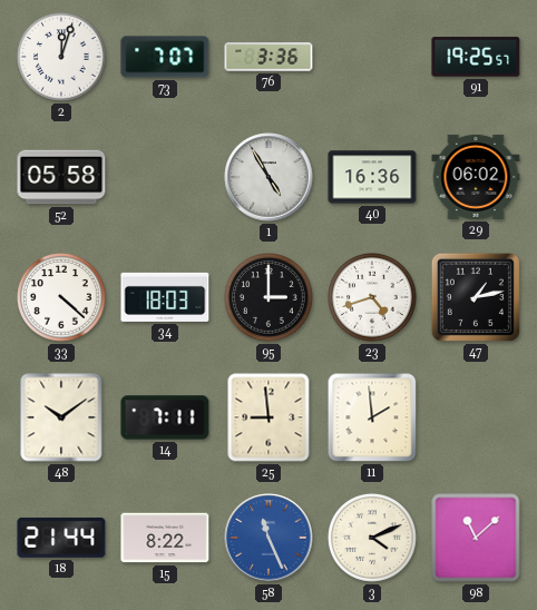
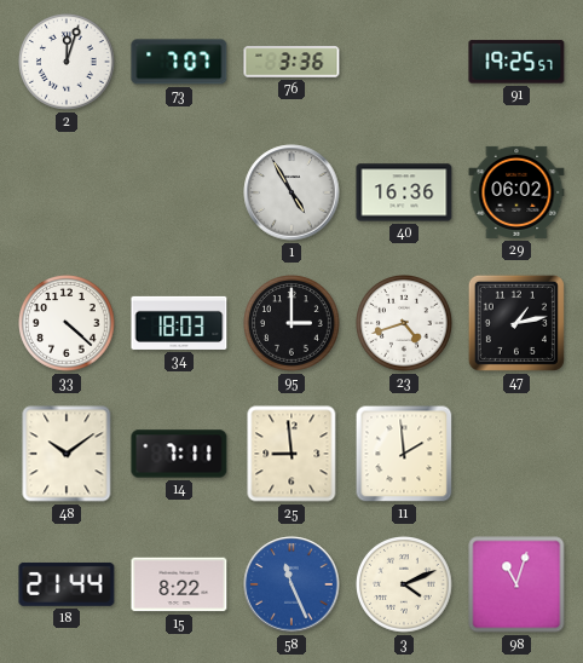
52: 05:58 -> none (61, 177)
98: 11:08 -> 11:03 (516, 584)
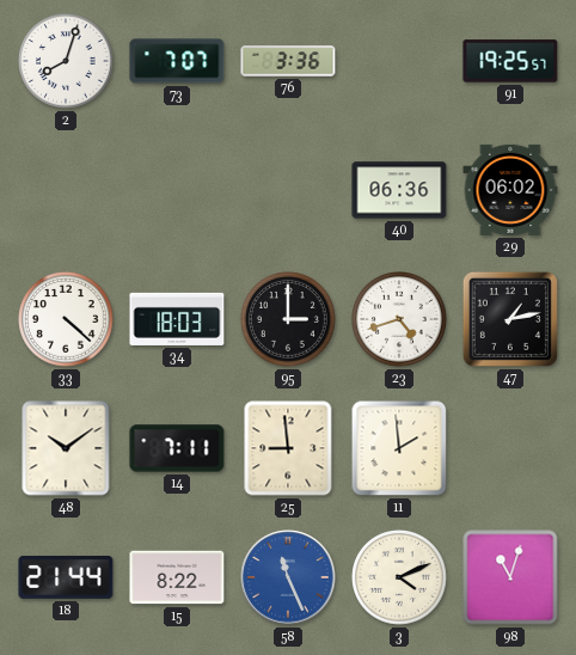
2: 12:03 -> 8:03 (67, 62)
1: 4:55 -> none (291, 192)
40: 16:36 -> 06:36 (399, 190)
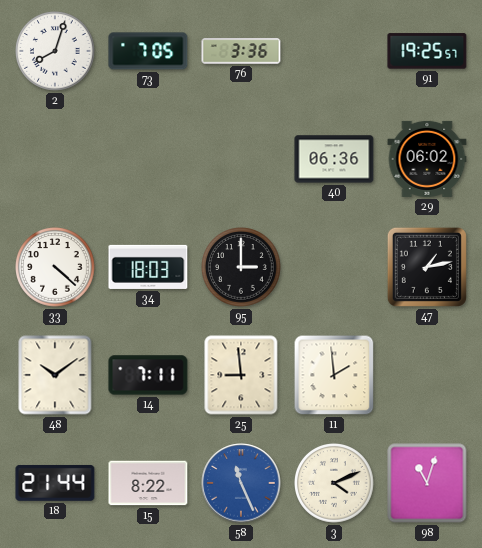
73: 7:07 -> 7:05 (148, 51)
23: 4:42 -> none (400, 320)
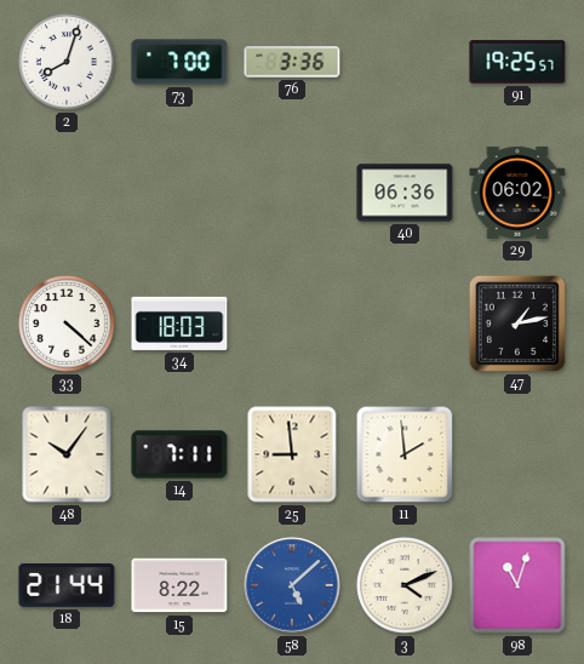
73: 7:05 -> 7:00 (179, 62)
95: 3:00 -> none (242, 268)
48: 10:09 -> 10:06 (67, 454)
58: 11:26 -> 5:08 (292, 585)
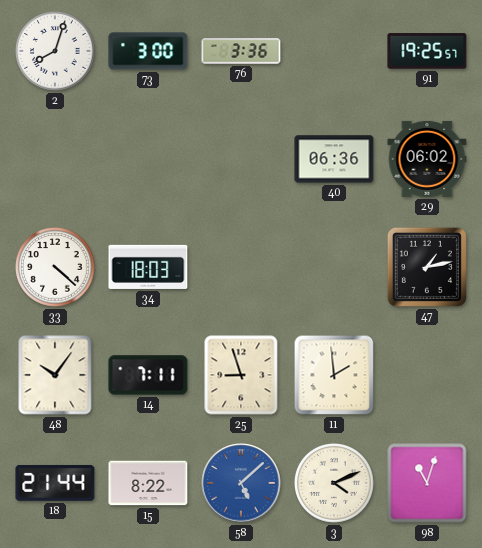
73: 7:00 -> 3:00 (148, 51)
25: 8:59 -> 8:57 (241, 375)
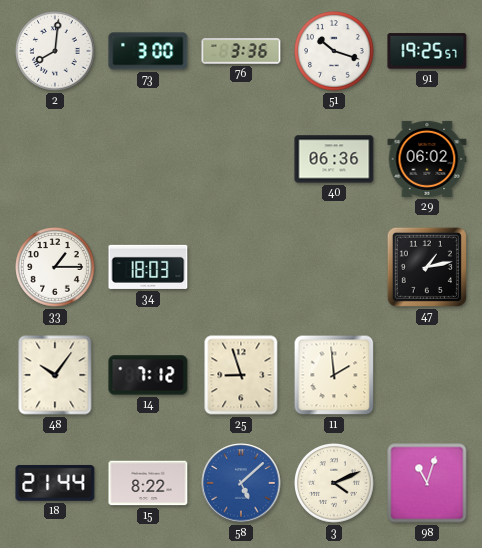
2: 8:03 -> 8:01 (56, 52)
51: none -> 10:18 (335, 52)
33: 4:22 -> 1:15 (56, 268)
14: 7:11 -> 7:12 (148, 375)
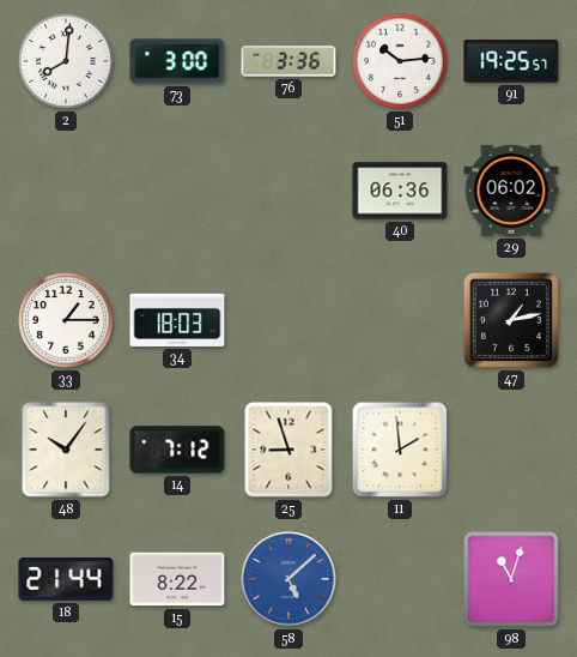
51: 10:18 -> 10:14 (401, 62)
3: 4:11 -> none (335, 484)
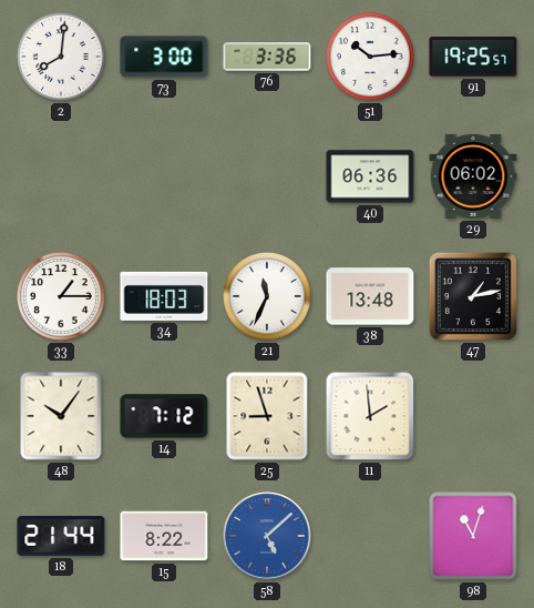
21: none -> 11:34 (268, 297)
38: none -> 13:48 (370, 296)
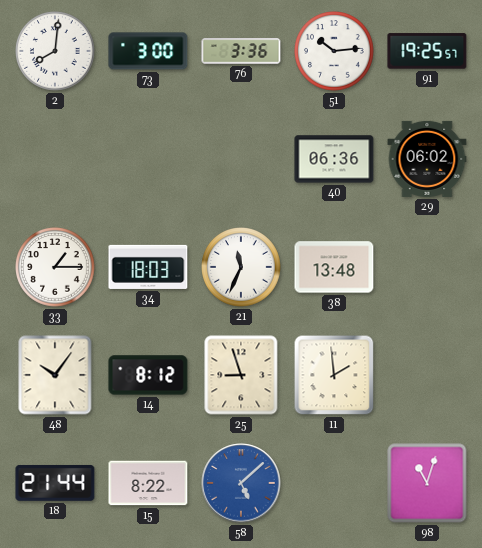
47: 1:13 -> none (473, 296)
14: 7:12 -> 8:12 (148, 375)
